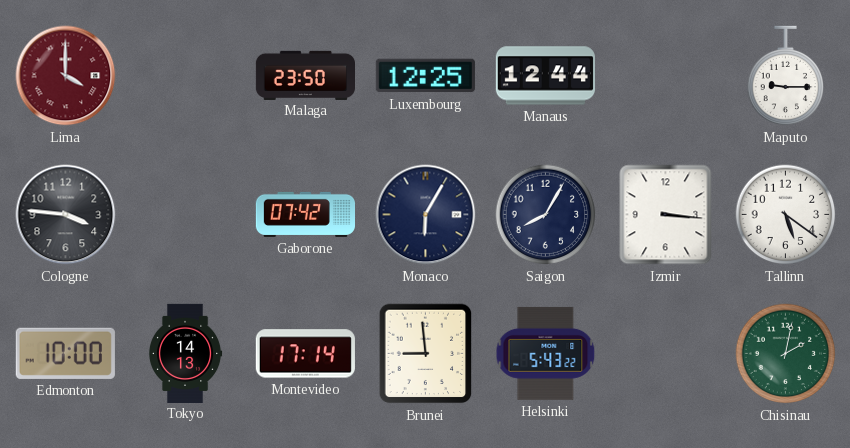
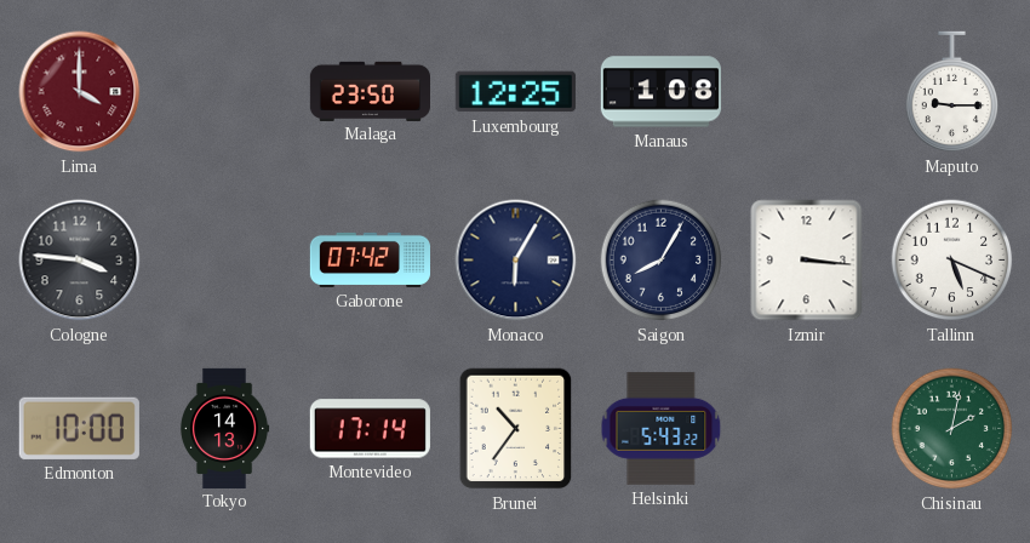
Manaus: 12:44 -> 1:08 (660, 92)
Tallinn: 5:21 -> 5:19 (952, 261)
Brunei: 8:59 -> 10:36 (516, 429)
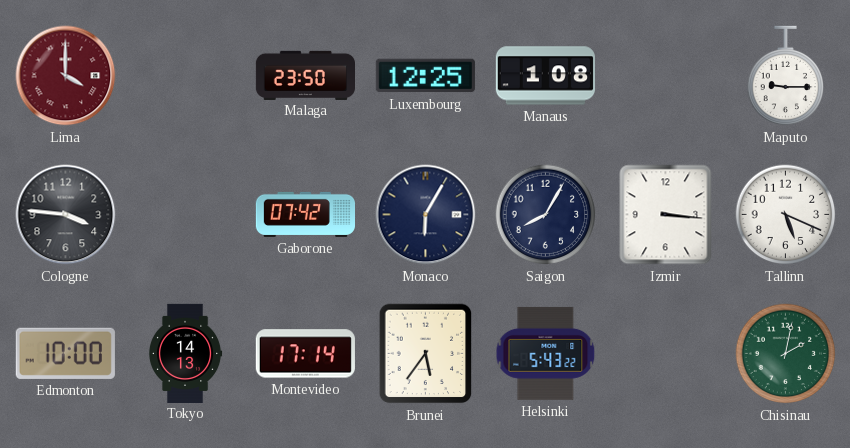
Brunei: 10:36 -> 5:36 (426, 354)
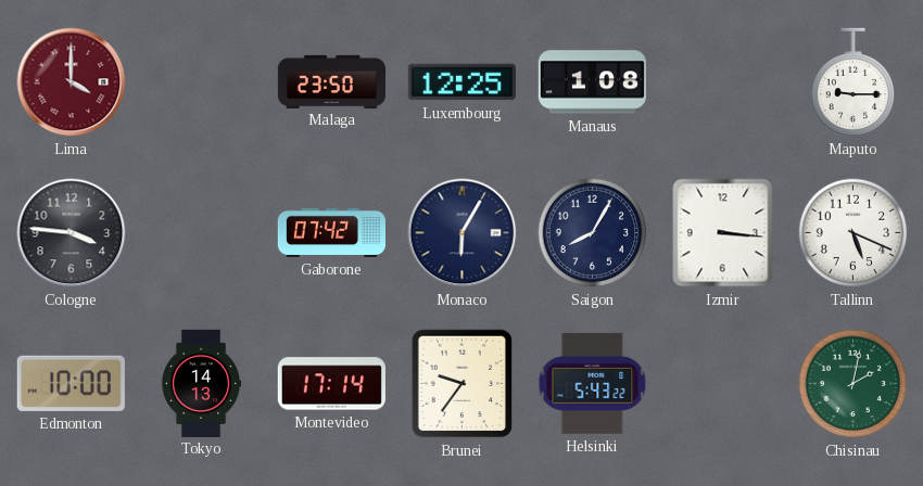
Brunei: 5:36 -> 9:36 (463, 384)
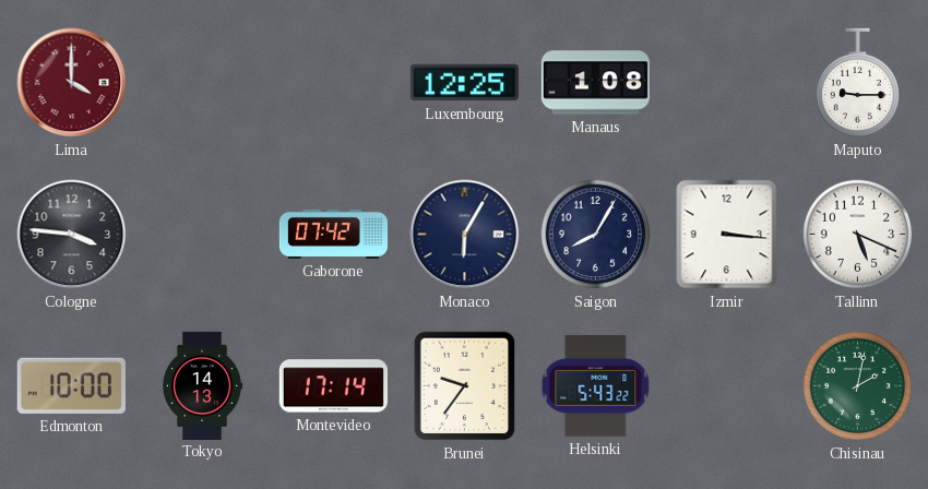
Malaga: 23:50 -> none (331, 81)
